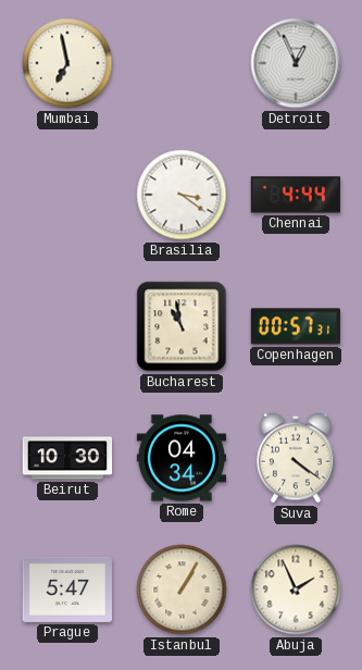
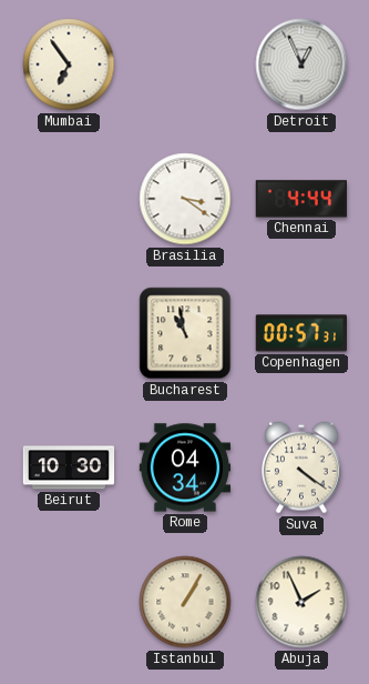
Mumbai: 6:58 -> 6:54 (69, 64)
Prague: 5:47 -> none (67, 590)
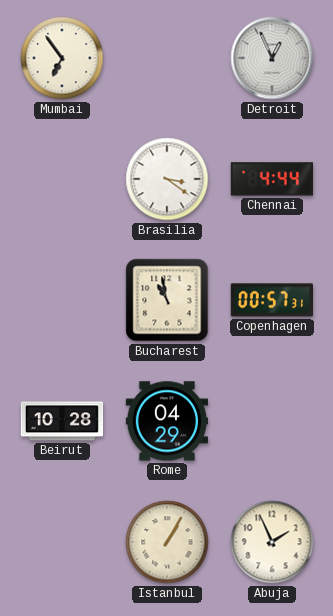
Beirut: 10:30 -> 10:28 (62, 421)
Rome: 04:34 -> 04:29 (167, 421)
Suva: 4:21 -> none (303, 467)
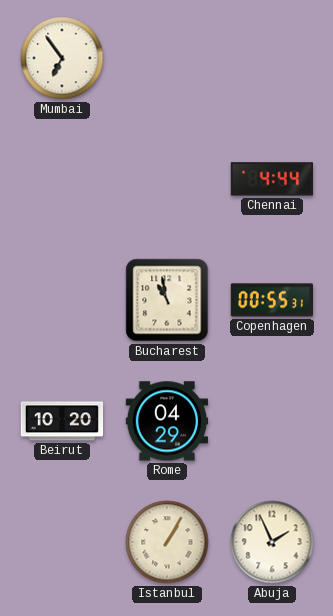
Detroit: 12:56 -> none (272, 58)
Brasilia: 3:21 -> none (167, 179)
Copenhagen: 00:57 -> 00:55 (271, 300)
Beirut: 10:28 -> 10:20 (62, 421)
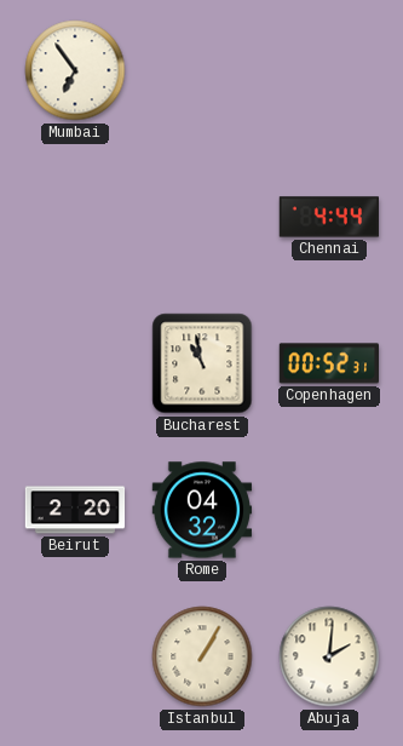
Copenhagen: 00:55 -> 00:52 (328, 363)
Beirut: 10:20 -> 2:20 (75, 510)
Rome: 04:29 -> 04:32 (202, 510)
Abuja: 1:56 -> 2:01 (329, 656)
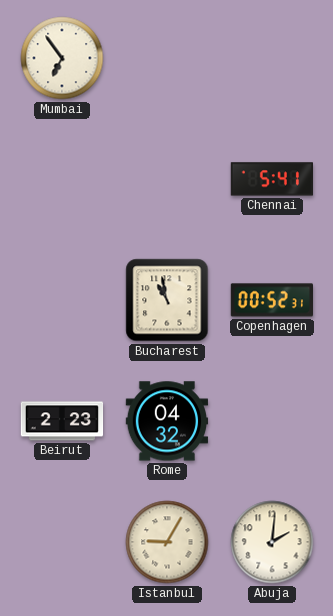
Chennai: 4:44 -> 5:41 (271, 179)
Beirut: 2:20 -> 2:23 (62, 421)
Istanbul: 1:05 -> 9:05 (167, 542)
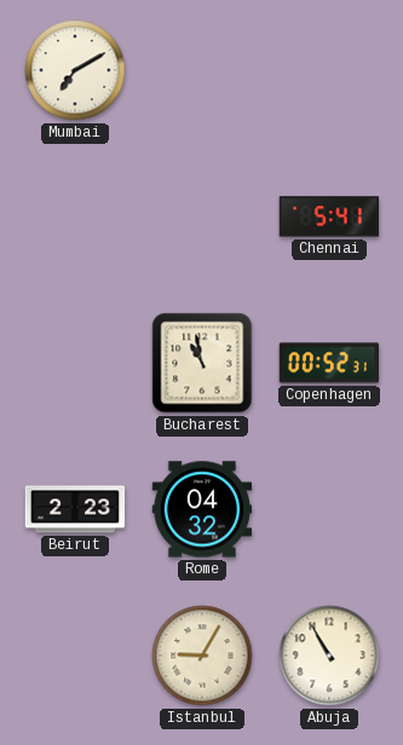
Mumbai: 6:54 -> 7:10 (75, 70)
Abuja: 2:01 -> 10:55 (329, 656)
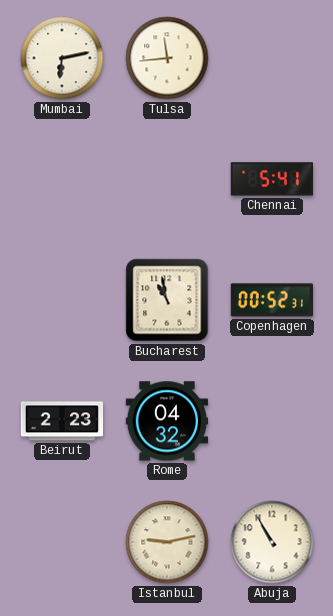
Mumbai: 7:10 -> 6:13 (62, 58)
Tulsa: none -> 11:44 (167, 58)
Istanbul: 9:05 -> 9:13 (167, 542)
